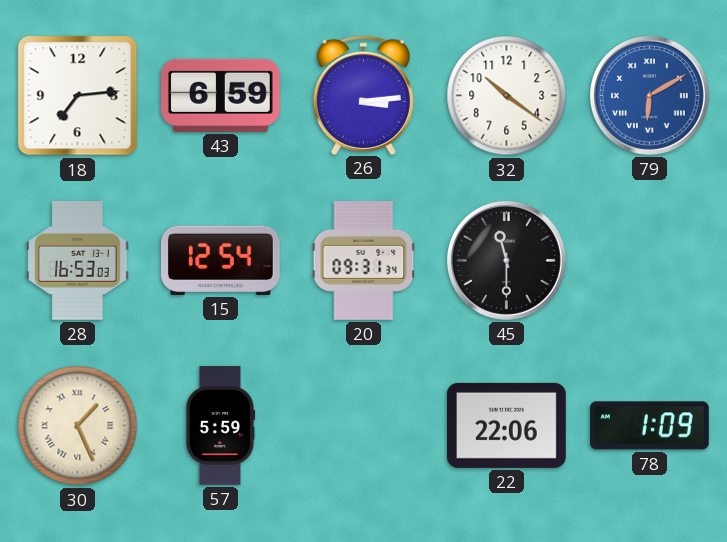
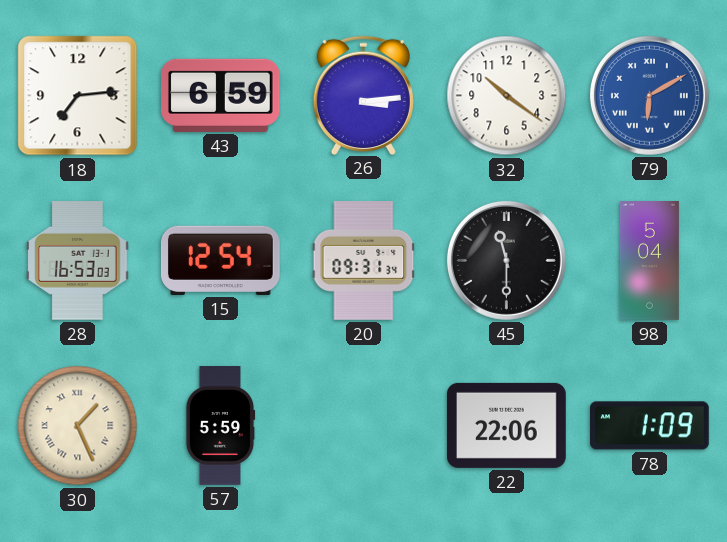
98: none -> 5:04 (649, 261)
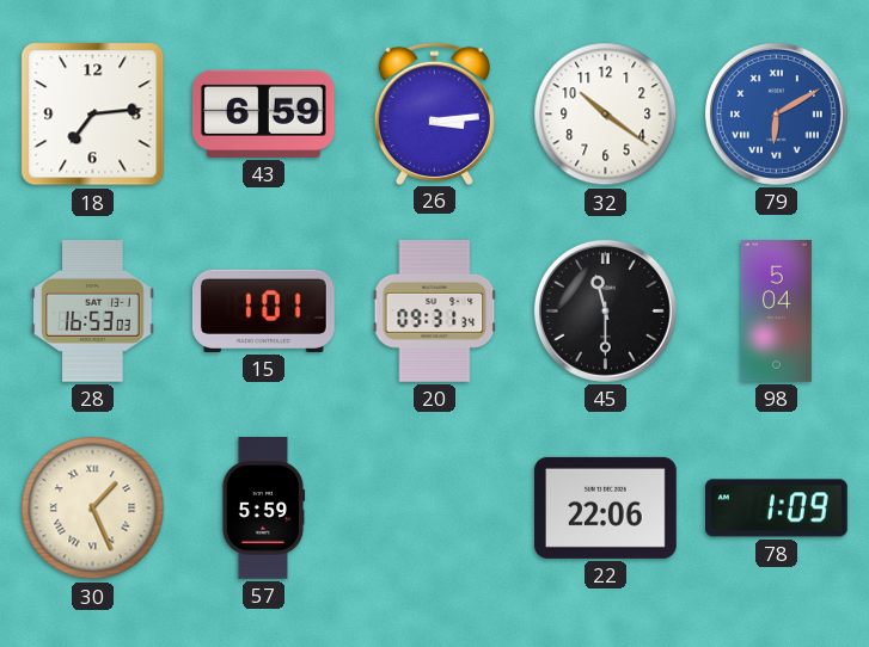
15: 12:54 -> 1:01 (263, 310)
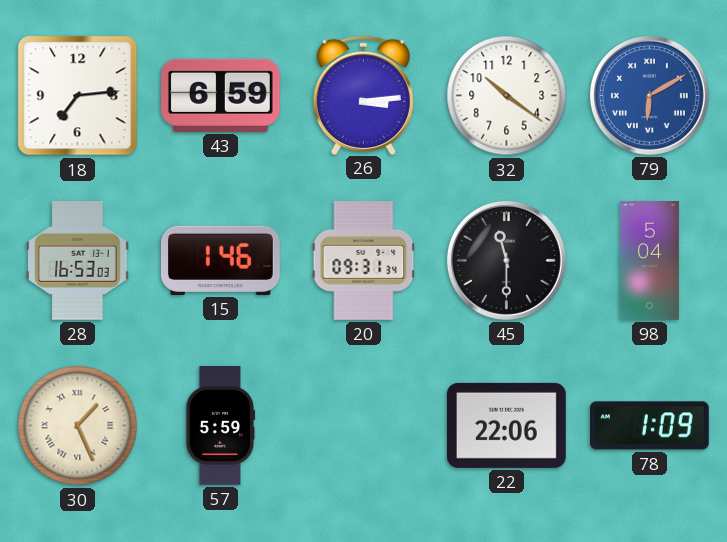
15: 1:01 -> 1:46 (220, 260)
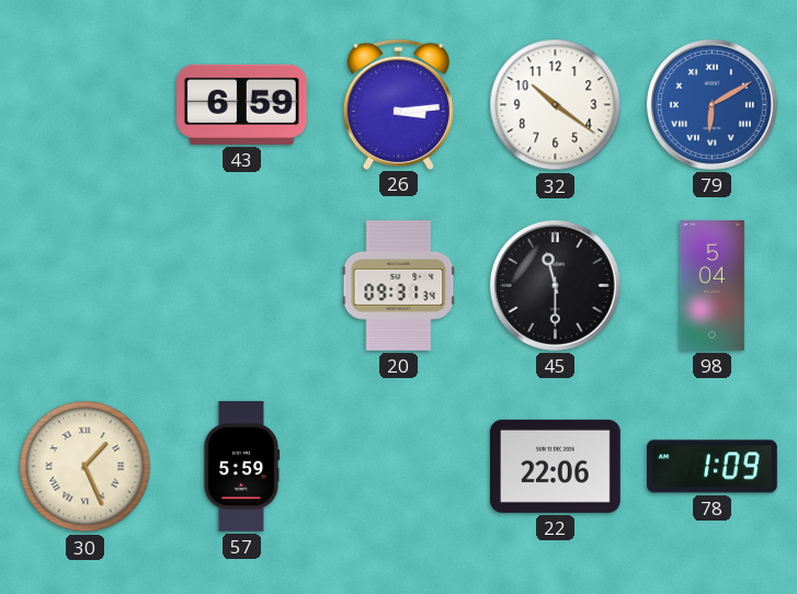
18: 7:14 -> none (78, 96)
28: 16:53 -> none (78, 261)
15: 1:46 -> none (220, 260)
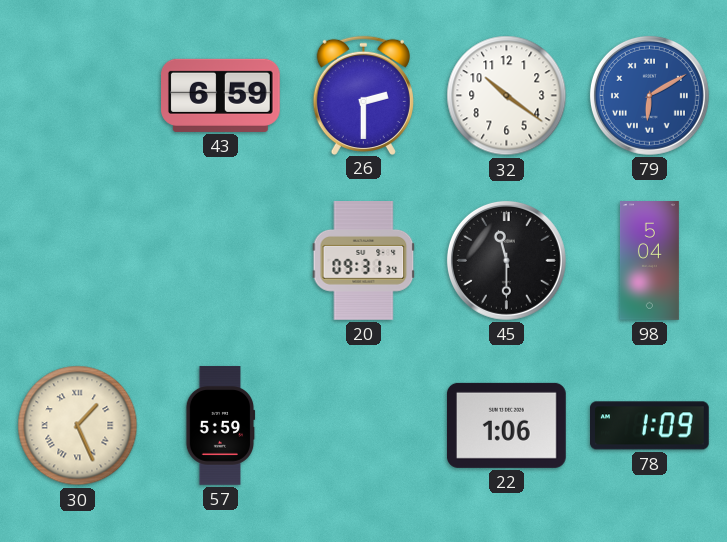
26: 3:14 -> 2:30 (363, 95)
22: 22:06 -> 1:06 (506, 425)
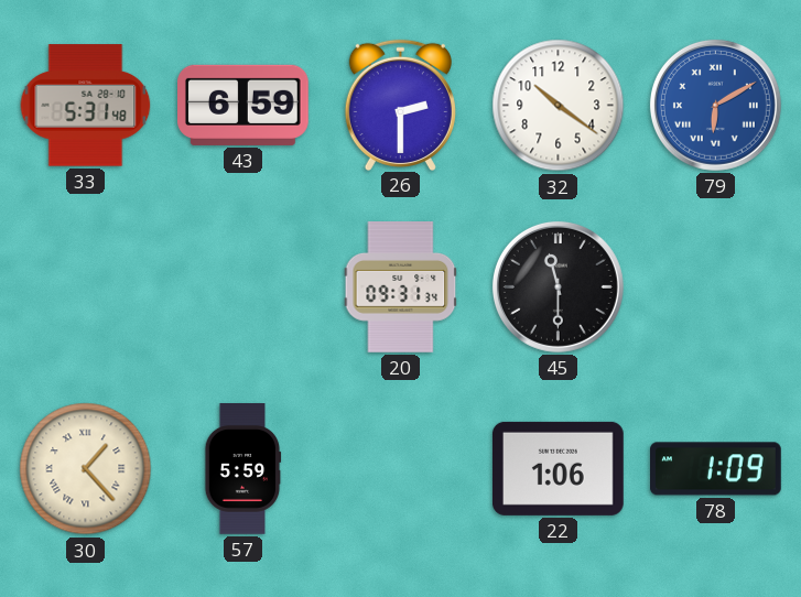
33: none -> 5:31 (86, 106)
98: 5:04 -> none (649, 261)
30: 1:26 -> 1:23 (86, 469)
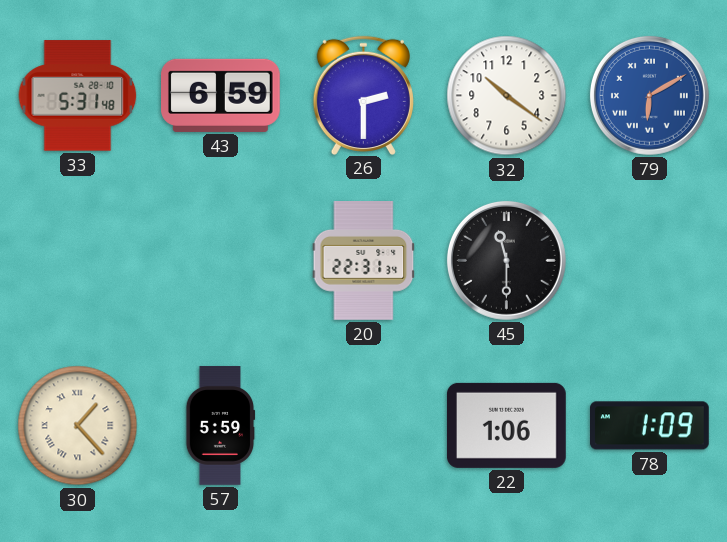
20: 09:31 -> 22:31 (364, 261)
